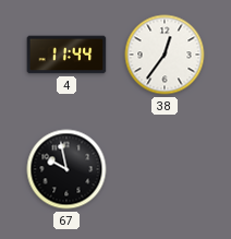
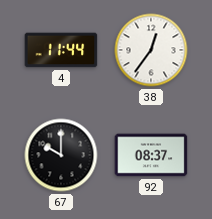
67: 9:58 -> 10:00 (61, 155)
92: none -> 08:37 (151, 155)
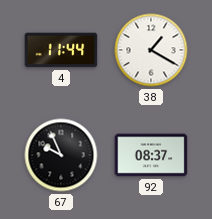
38: 12:36 -> 1:20 (151, 50)
67: 10:00 -> 9:56 (61, 155)
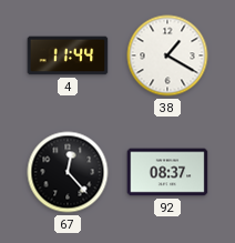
67: 9:56 -> 12:23 (68, 172)
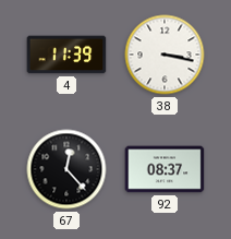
4: 11:44 -> 11:39 (66, 55)
38: 1:20 -> 3:17 (165, 55)
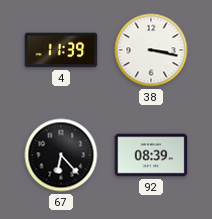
67: 12:23 -> 6:23 (61, 155)
92: 08:37 -> 08:39 (151, 155)
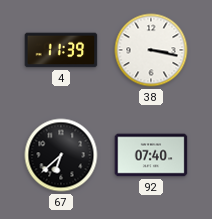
67: 6:23 -> 6:38 (61, 155)
92: 08:39 -> 07:40 (151, 155)
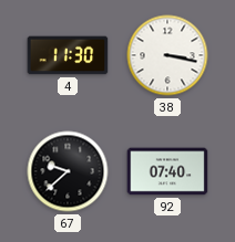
4: 11:39 -> 11:30 (68, 55)
67: 6:38 -> 9:38 (68, 171)
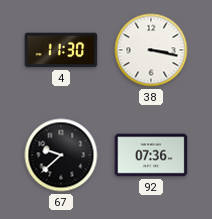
92: 07:40 -> 07:36 (151, 155)
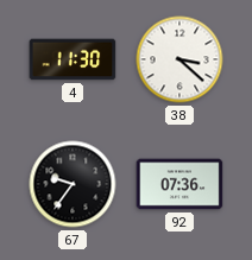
38: 3:17 -> 3:22 (179, 59)
67: 9:38 -> 9:36 (73, 184)
